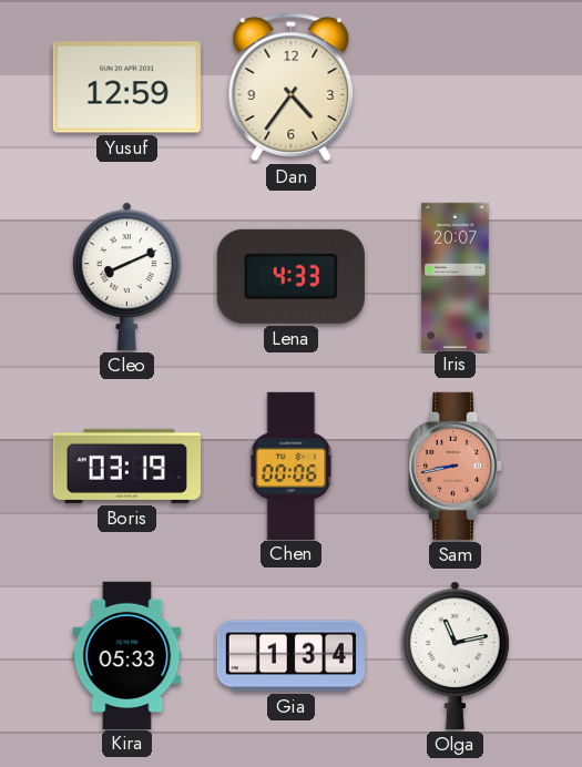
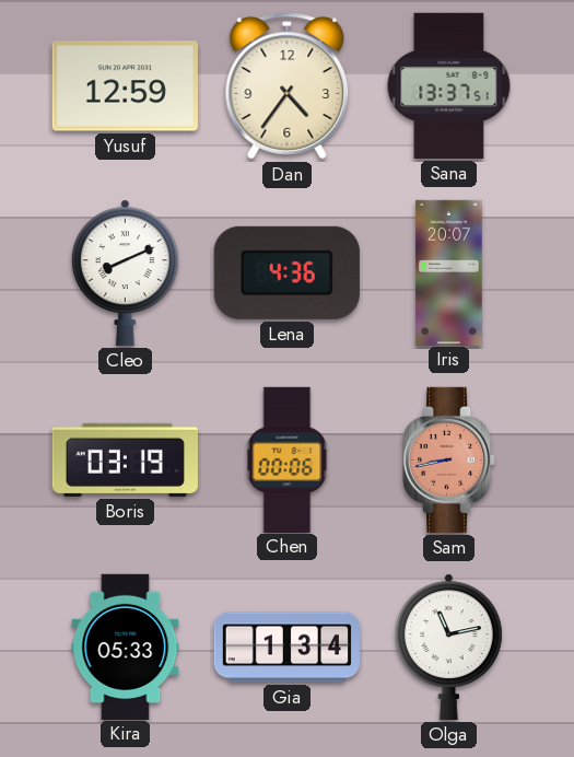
Sana: none -> 13:37 (449, 85)
Lena: 4:33 -> 4:36 (286, 272)
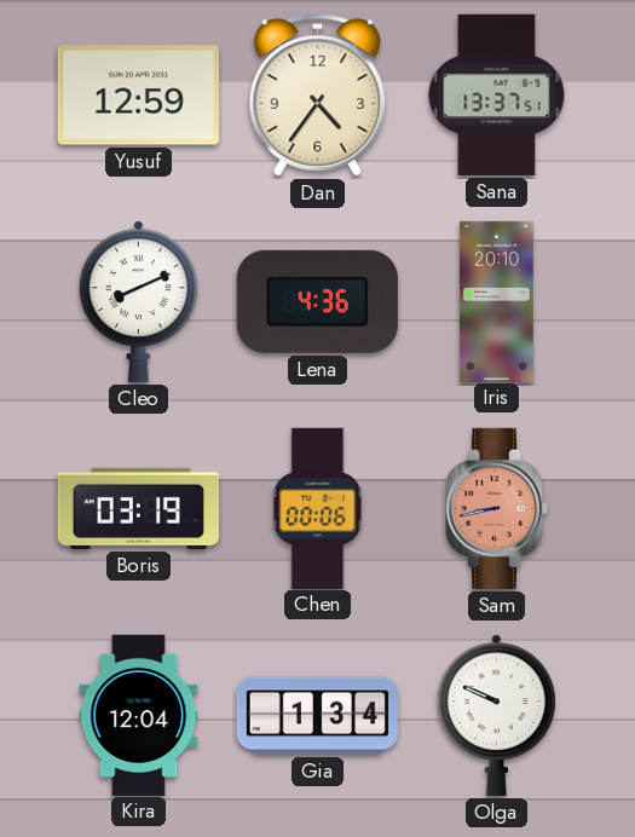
Iris: 20:07 -> 20:10 (497, 301)
Kira: 05:33 -> 12:04 (139, 715)
Olga: 11:13 -> 9:49 (496, 715)
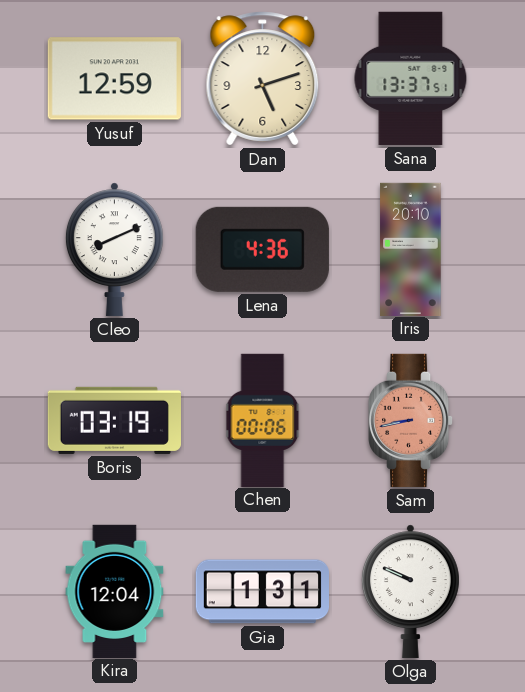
Dan: 4:36 -> 5:12 (263, 79)
Gia: 1:34 -> 1:31 (262, 592)
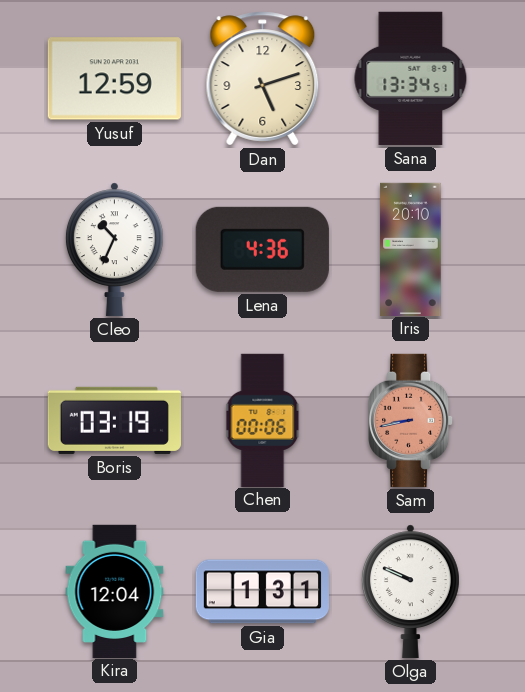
Sana: 13:37 -> 13:34 (411, 78)
Cleo: 8:11 -> 10:34 (114, 249)
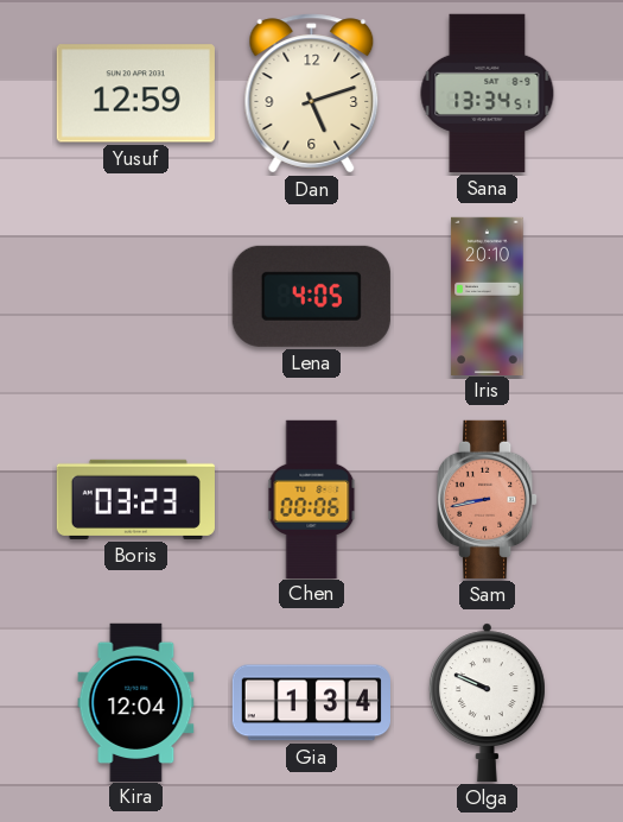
Cleo: 10:34 -> none (114, 249)
Lena: 4:36 -> 4:05 (311, 296)
Boris: 03:19 -> 03:23 (135, 499)
Gia: 1:31 -> 1:34 (311, 703)
